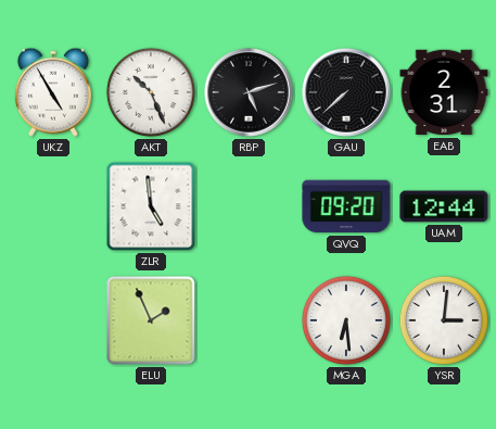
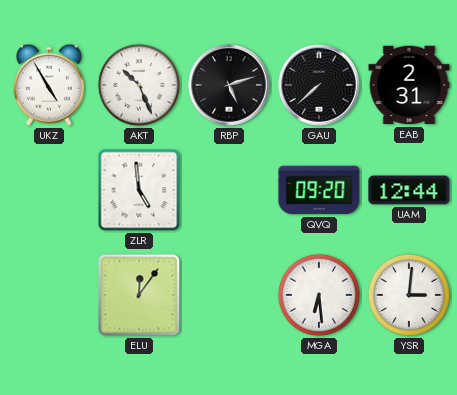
ELU: 1:56 -> 12:06 (139, 295)
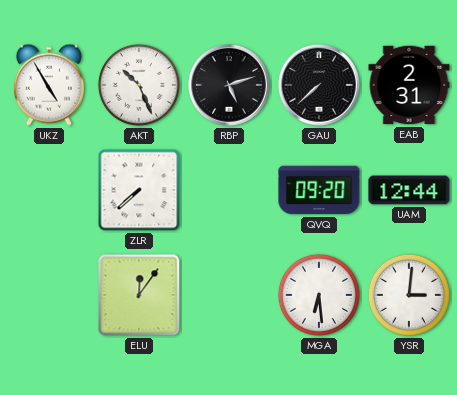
ZLR: 4:59 -> 7:38 (139, 190)
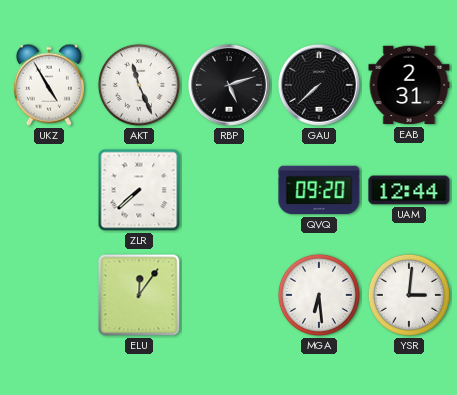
AKT: 10:26 -> 11:26 (139, 85)
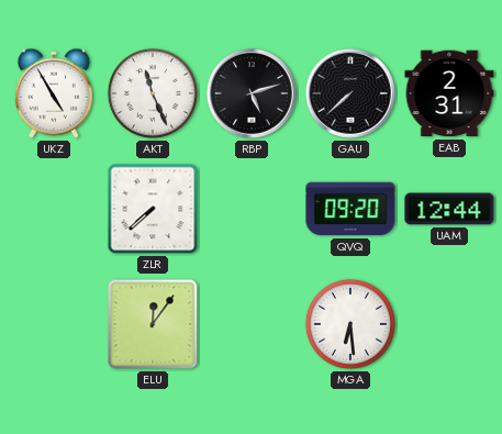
YSR: 3:01 -> none (409, 295)
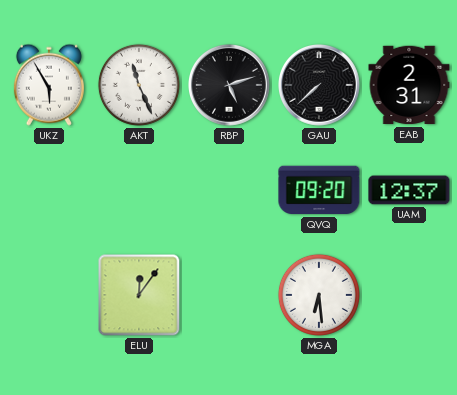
UKZ: 4:55 -> 5:55 (49, 85)
ZLR: 7:38 -> none (153, 209)
UAM: 12:44 -> 12:37 (409, 190)
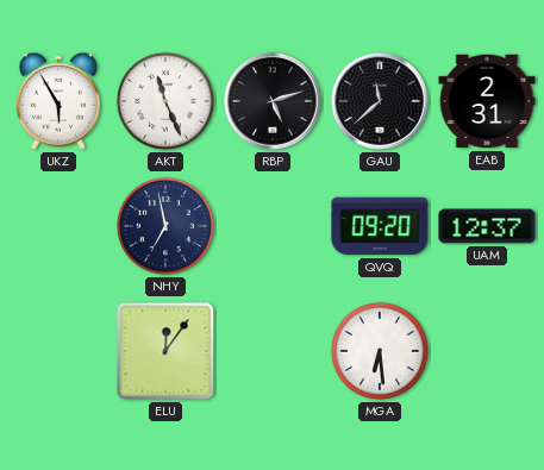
GAU: 7:38 -> 11:38 (381, 102)
NHY: none -> 6:58 (165, 226)
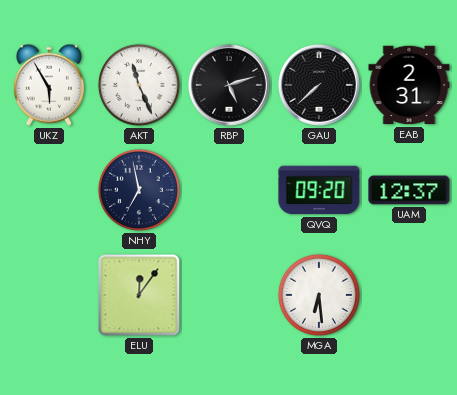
GAU: 11:38 -> 7:38 (320, 86)
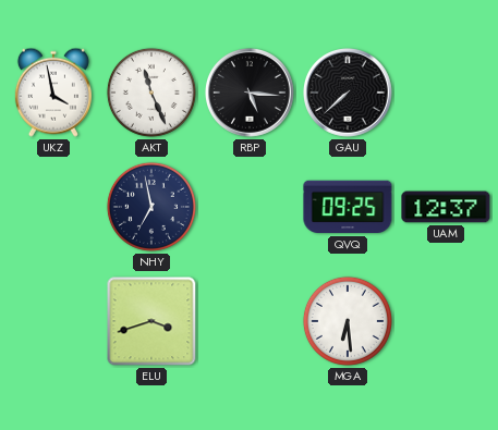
UKZ: 5:55 -> 3:58 (53, 93)
RBP: 5:12 -> 5:16 (251, 94)
EAB: 2:31 -> none (409, 85)
QVQ: 09:20 -> 09:25 (348, 207)
ELU: 12:06 -> 3:42 (151, 321)
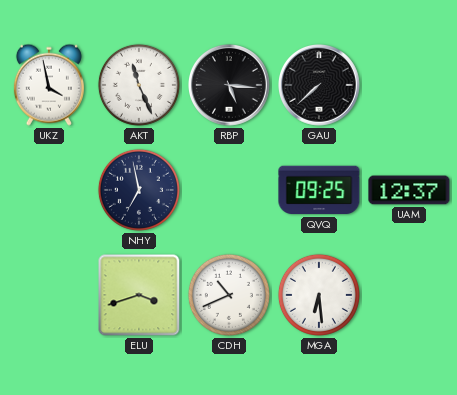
CDH: none -> 10:41 (229, 295)
